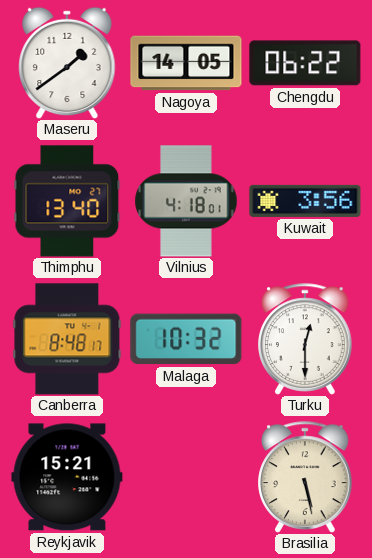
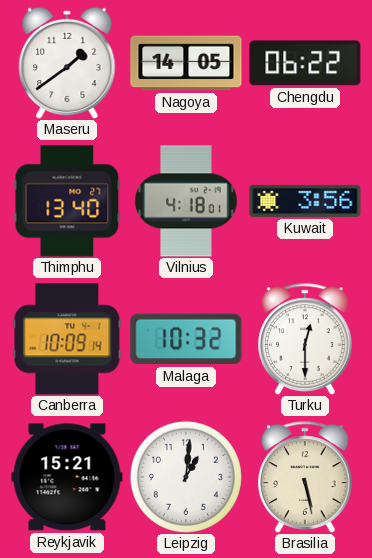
Canberra: 8:48 -> 10:09 (67, 339)
Leipzig: none -> 1:01 (186, 477)
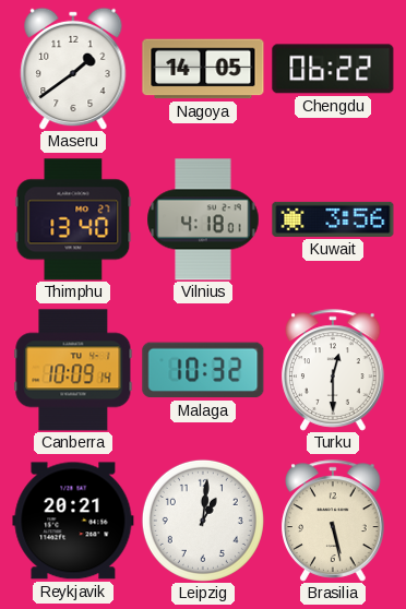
Reykjavik: 15:21 -> 20:21 (73, 521)
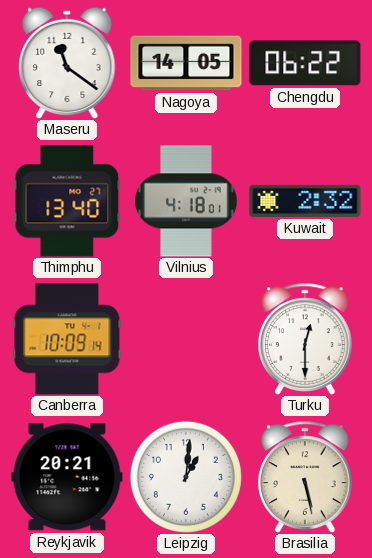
Maseru: 1:39 -> 11:21 (67, 63)
Kuwait: 3:56 -> 2:32 (305, 201)
Malaga: 10:32 -> none (203, 370)
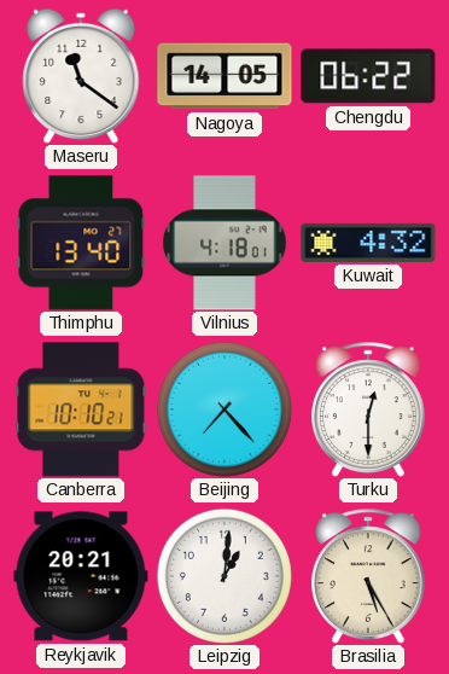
Kuwait: 2:32 -> 4:32 (368, 243)
Canberra: 10:09 -> 10:10 (81, 409)
Beijing: none -> 7:23 (224, 409)
Brasilia: 5:28 -> 5:25 (368, 576)
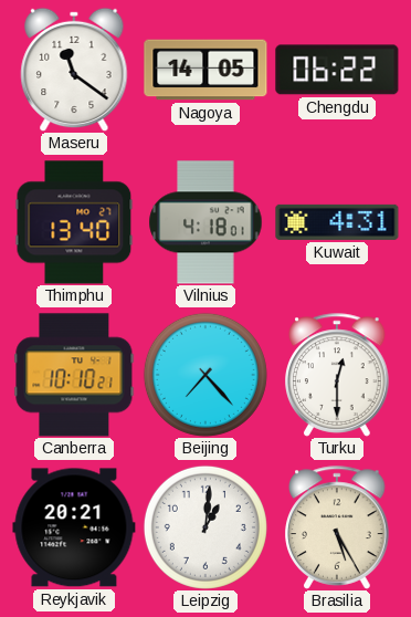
Kuwait: 4:32 -> 4:31 (337, 222)
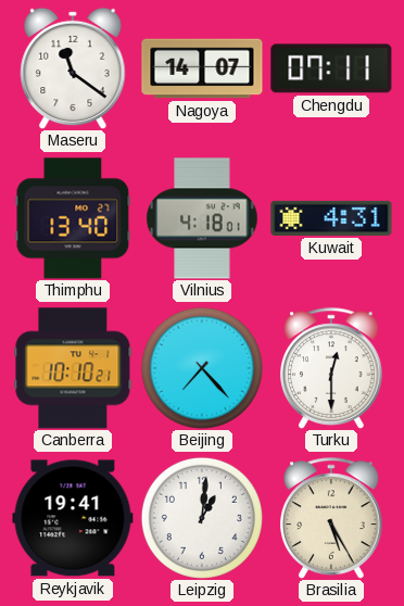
Nagoya: 14:05 -> 14:07 (202, 68)
Chengdu: 06:22 -> 07:11 (331, 68)
Reykjavik: 20:21 -> 19:41 (73, 518)
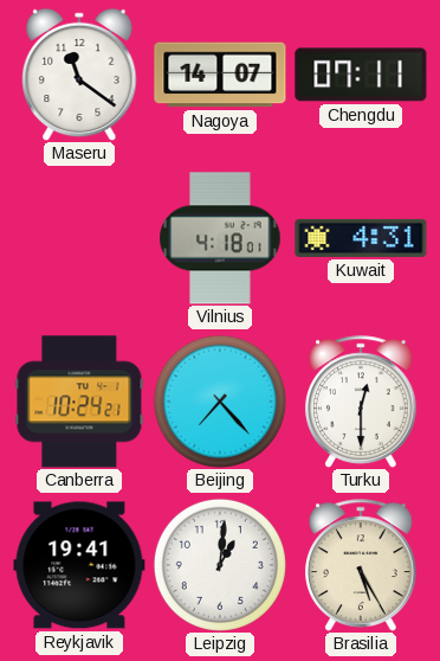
Thimphu: 13:40 -> none (73, 218)
Canberra: 10:10 -> 10:24 (79, 402)
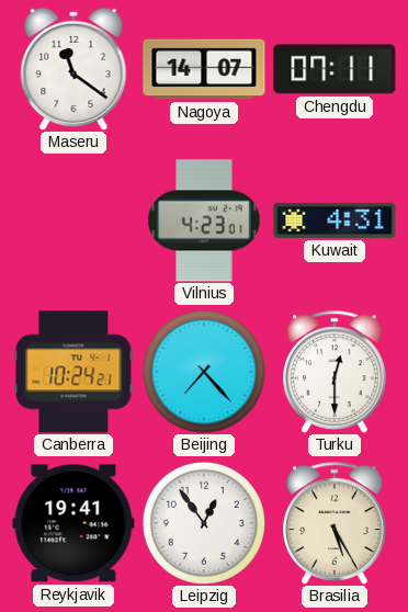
Vilnius: 4:18 -> 4:23 (204, 220)
Leipzig: 1:01 -> 12:54 (204, 523)
